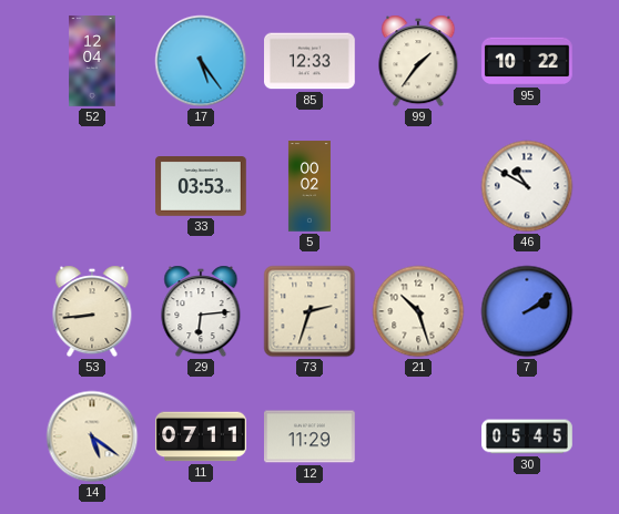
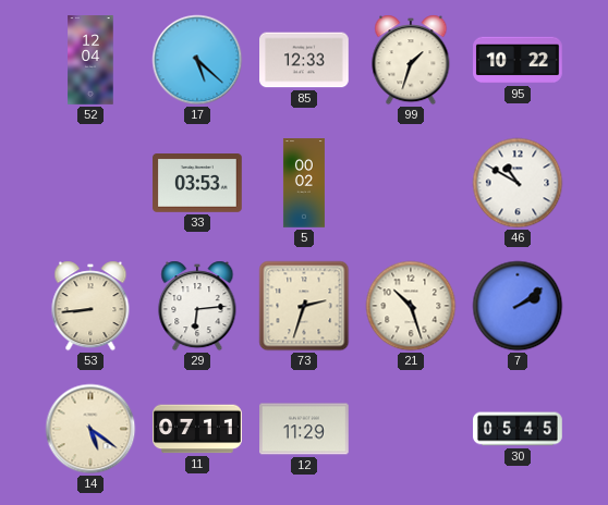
17: 5:24 -> 5:22 (197, 60)
99: 1:36 -> 1:33 (411, 60)
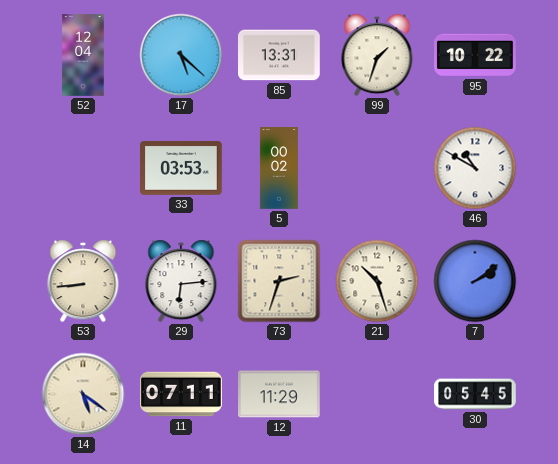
85: 12:33 -> 13:31 (280, 55)
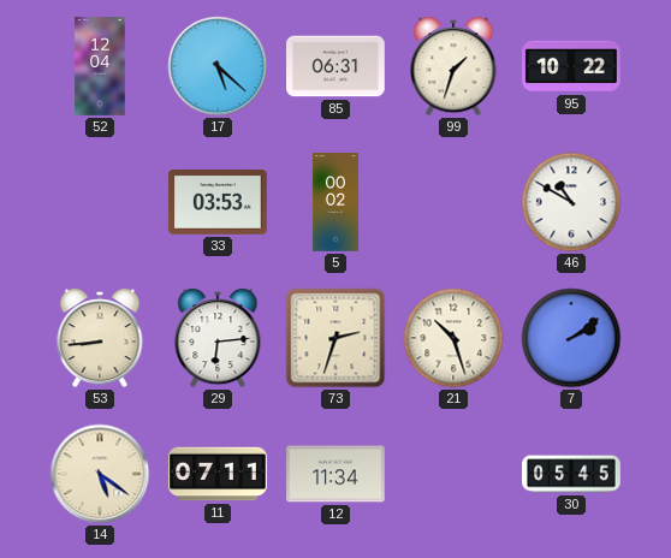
85: 13:31 -> 06:31 (337, 66)
12: 11:29 -> 11:34 (337, 474)
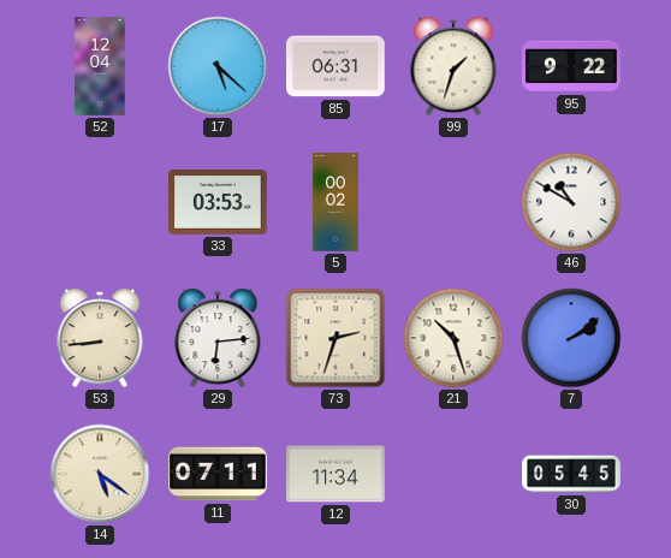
95: 10:22 -> 9:22 (571, 66)
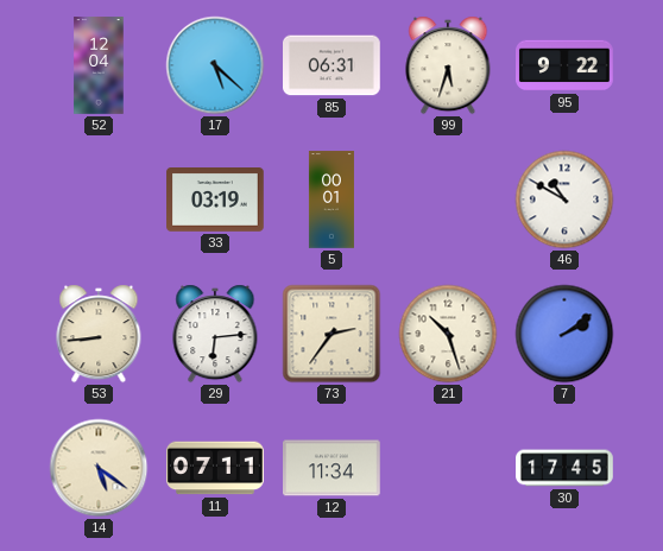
99: 1:33 -> 5:33 (448, 65)
33: 03:53 -> 03:19 (215, 201)
5: 00:02 -> 00:01 (331, 199)
73: 2:33 -> 2:36 (331, 334)
30: 05:45 -> 17:45 (564, 468)
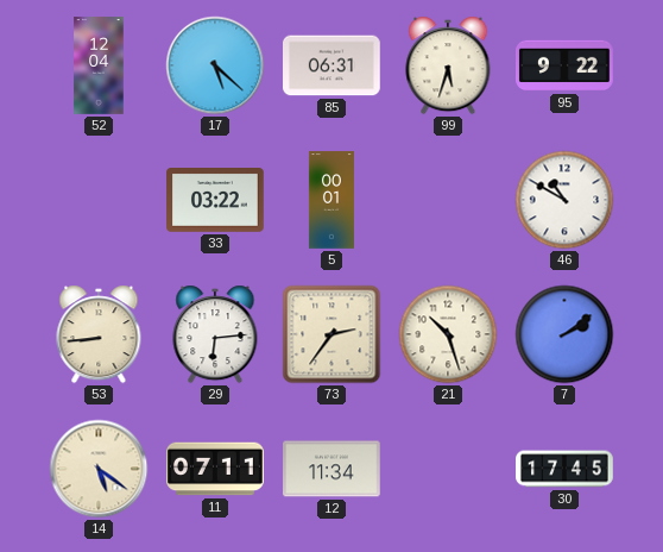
33: 03:19 -> 03:22 (215, 201)
